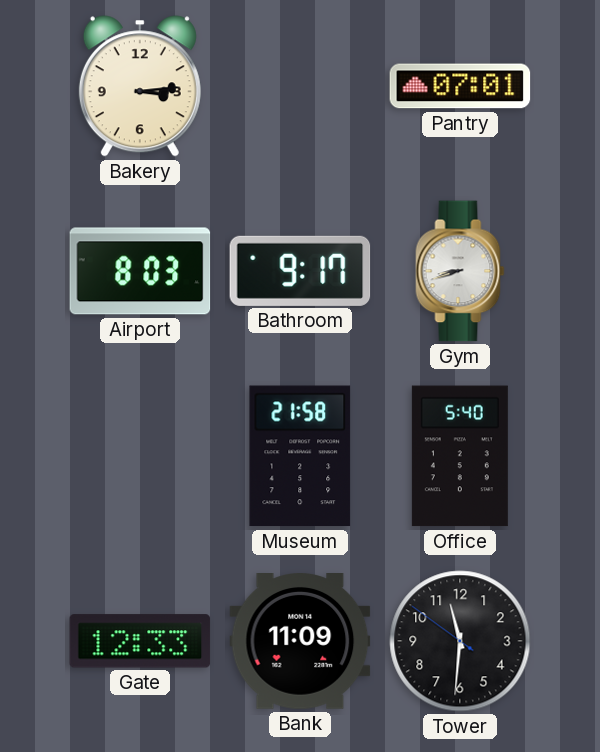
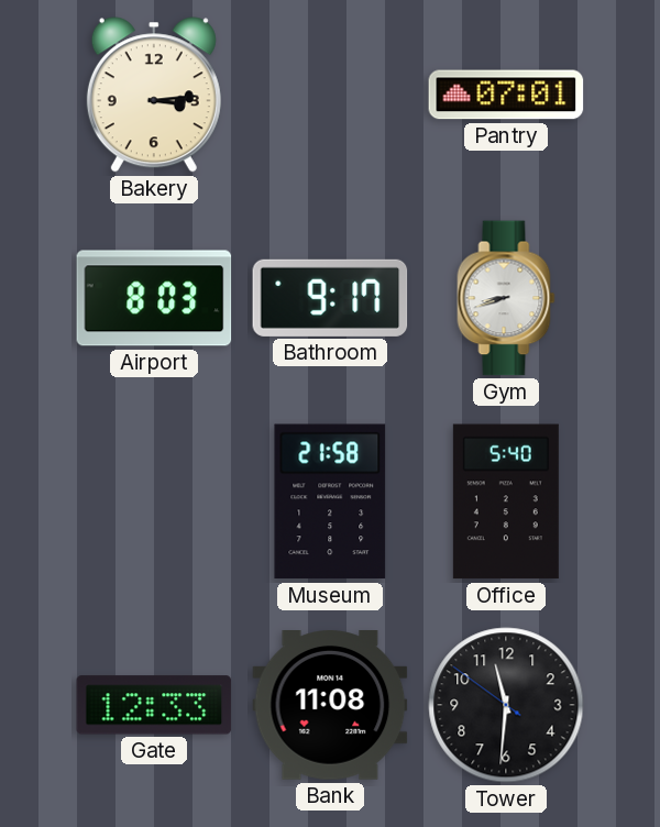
Bank: 11:09 -> 11:08 (330, 706)
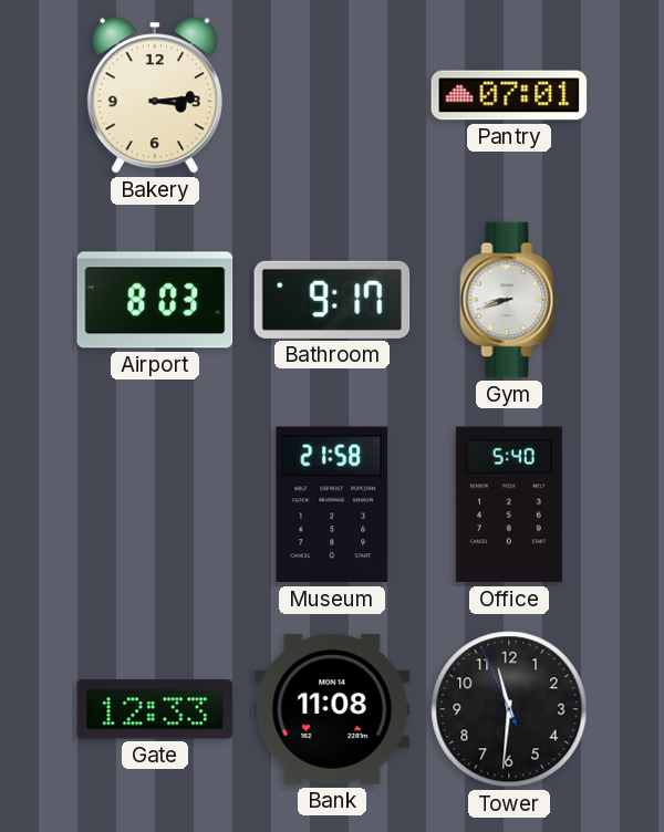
Tower: 11:30:51 -> 11:30:56 (509, 709)
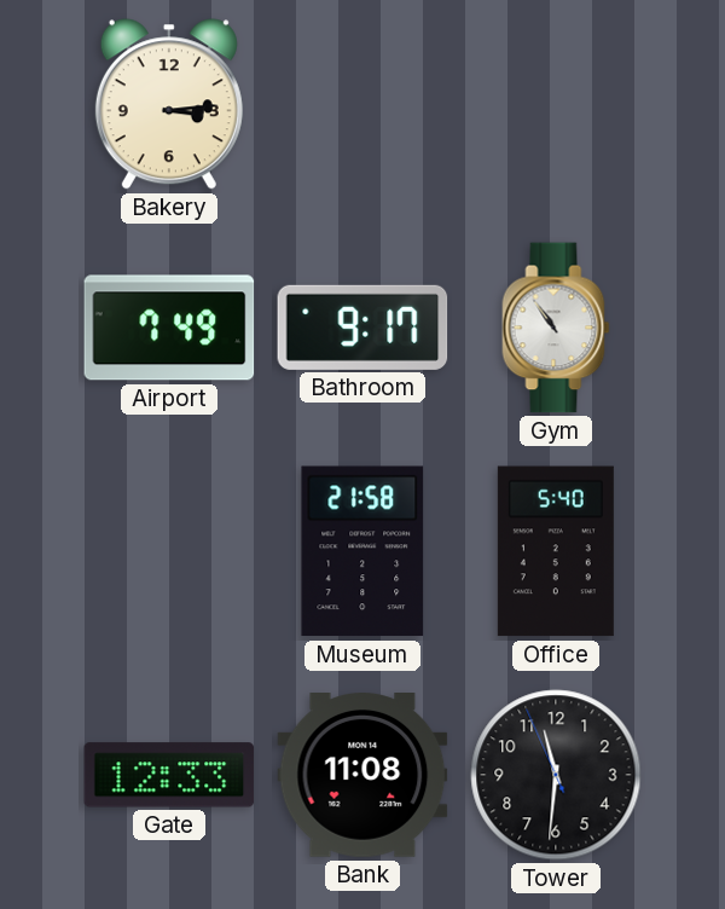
Pantry: 07:01 -> none (509, 95)
Airport: 8:03 -> 7:49 (169, 328)
Gym: 8:42 -> 10:54 (556, 328)
